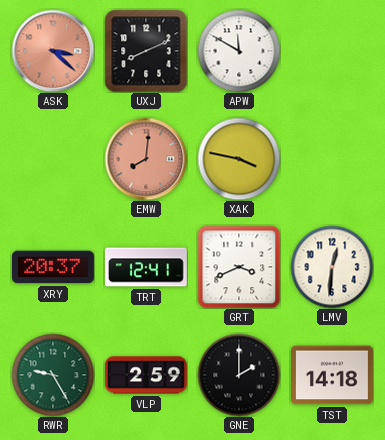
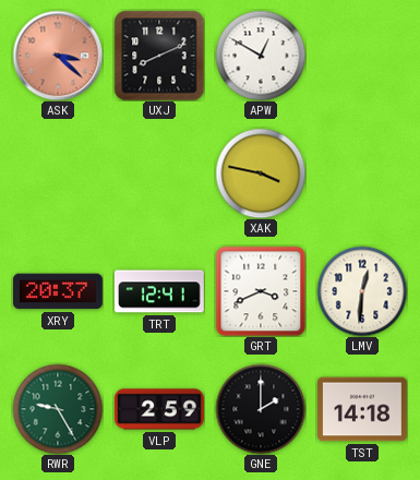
APW: 11:50 -> 12:50 (261, 56)
EMW: 8:01 -> none (146, 159)
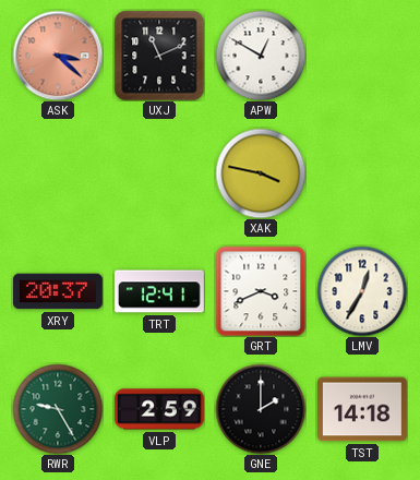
UXJ: 8:11 -> 11:11 (159, 56)
LMV: 12:31 -> 12:35 (362, 291)
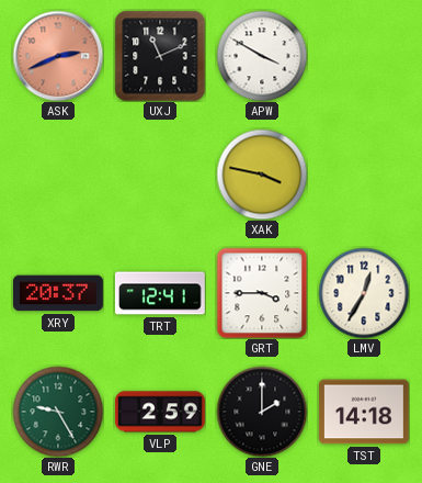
ASK: 3:22 -> 2:41 (58, 56)
APW: 12:50 -> 3:50 (262, 56)
GRT: 3:41 -> 3:45 (262, 293)
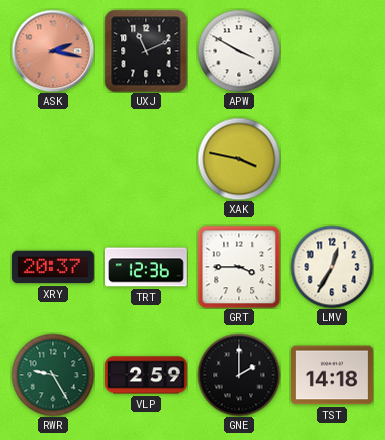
ASK: 2:41 -> 2:17 (53, 51)
TRT: 12:41 -> 12:36 (146, 267)
